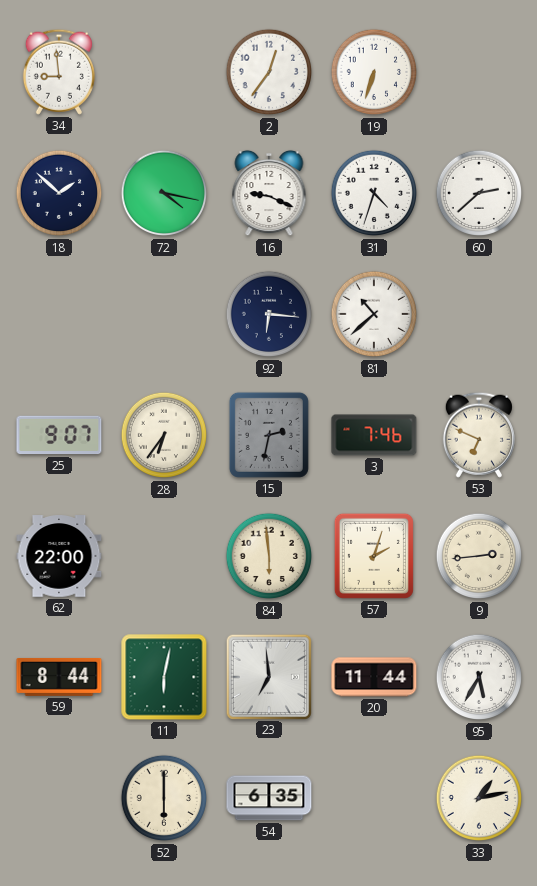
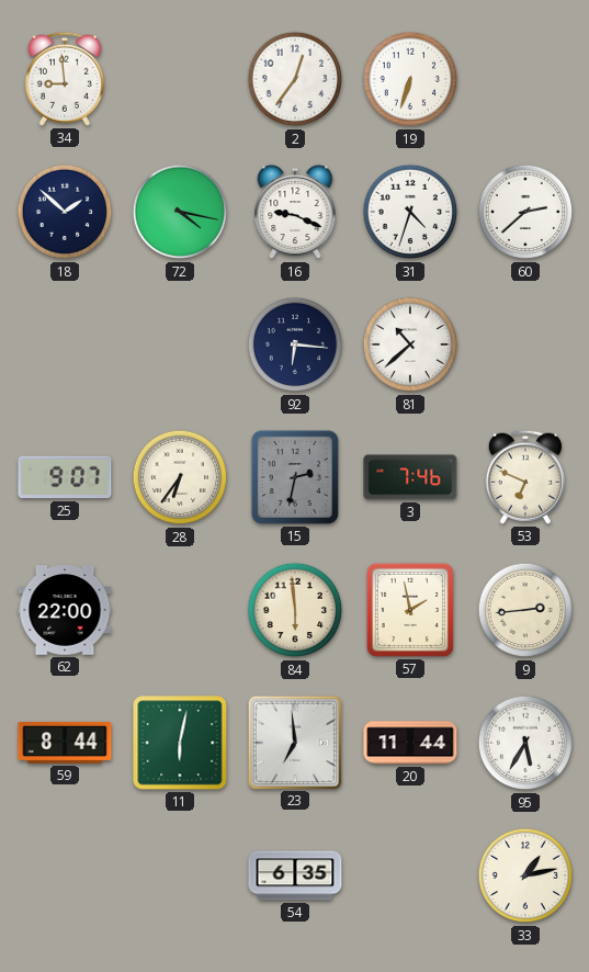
57: 2:03 -> 1:58 (410, 610)
52: 6:00 -> none (164, 798)
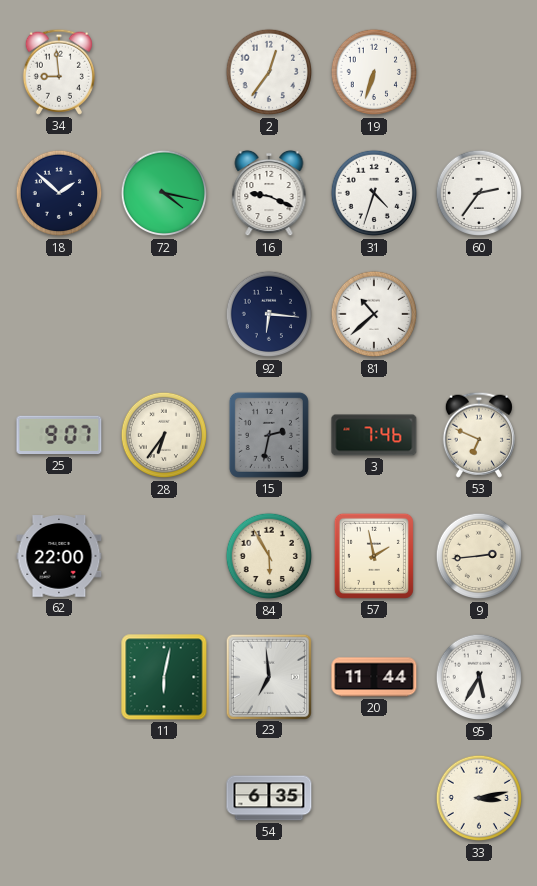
60: 2:38 -> 2:36 (479, 193)
84: 5:59 -> 5:55 (269, 556)
59: 8:44 -> none (65, 743)
33: 1:13 -> 3:13 (479, 798)
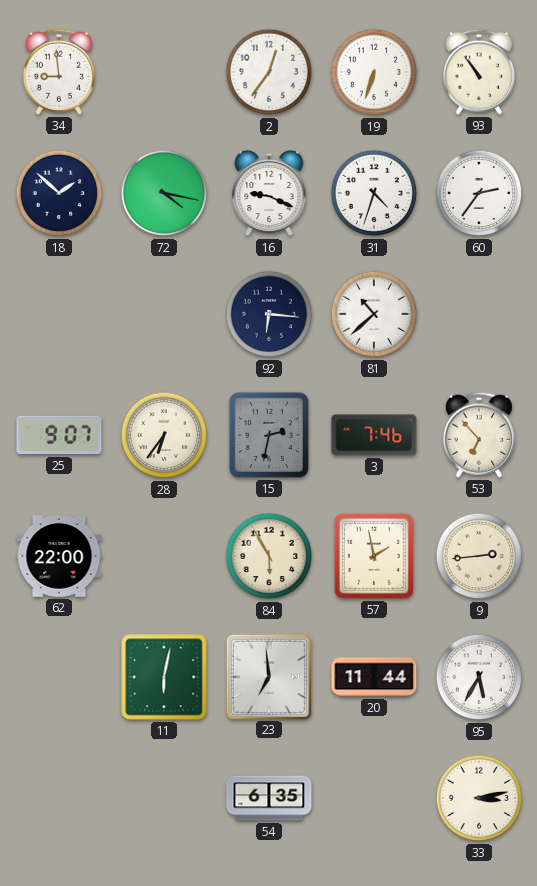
93: none -> 10:54 (479, 72)
53: 6:49 -> 6:53 (479, 435)
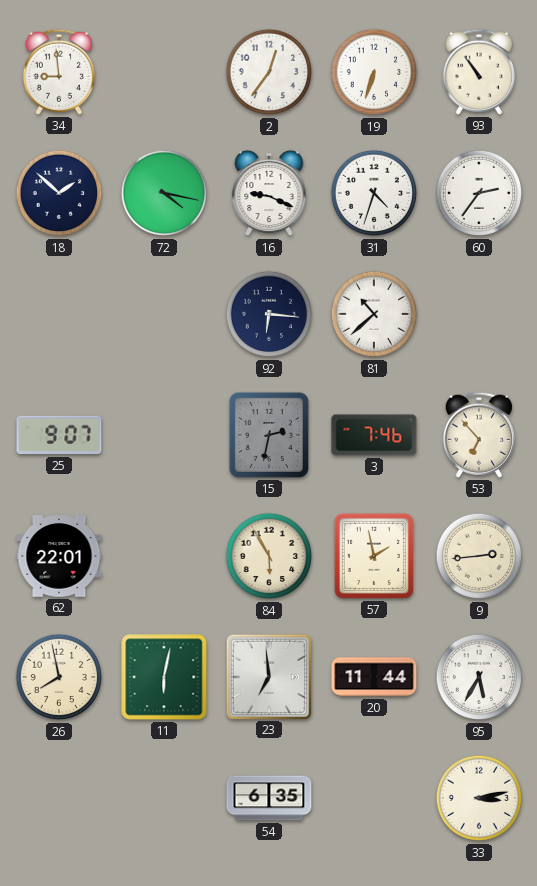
28: 6:36 -> none (164, 435)
62: 22:00 -> 22:01 (59, 556)
26: none -> 7:58 (59, 677)
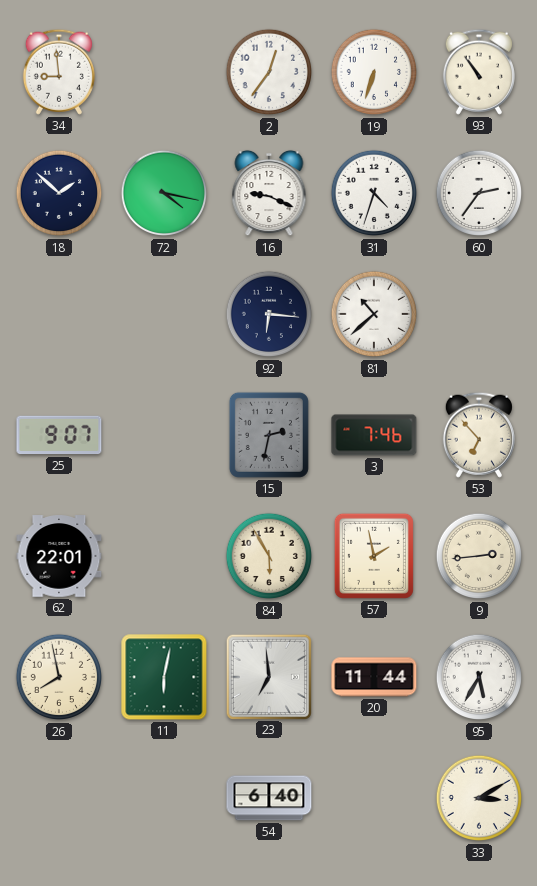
54: 6:35 -> 6:40 (269, 798)
33: 3:13 -> 3:10 (479, 798)
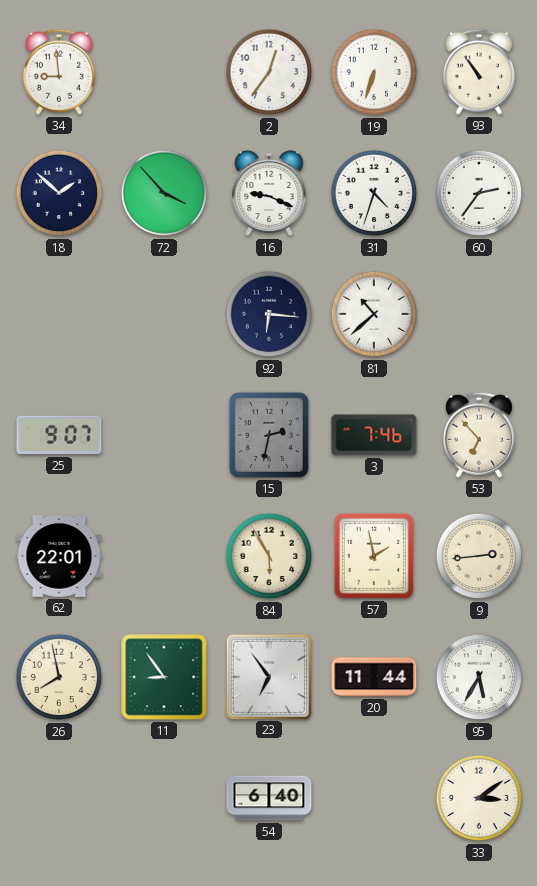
72: 4:17 -> 3:53 (164, 193)
11: 6:02 -> 8:54 (164, 677)
23: 6:59 -> 6:54 (268, 676)
33: 3:10 -> 3:09 (479, 798)
